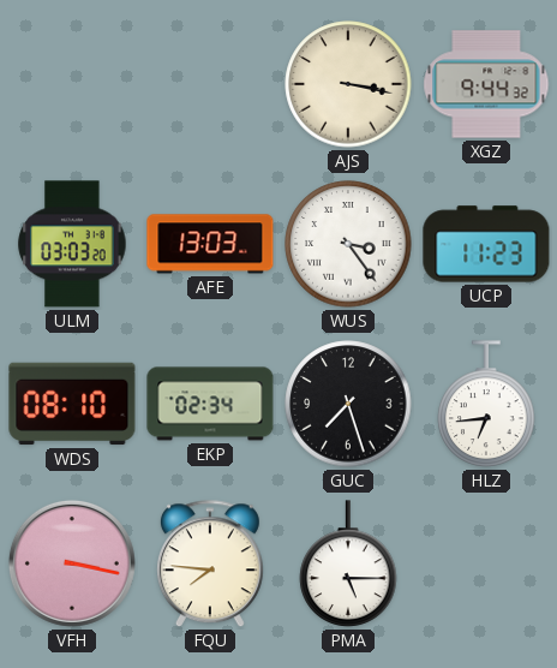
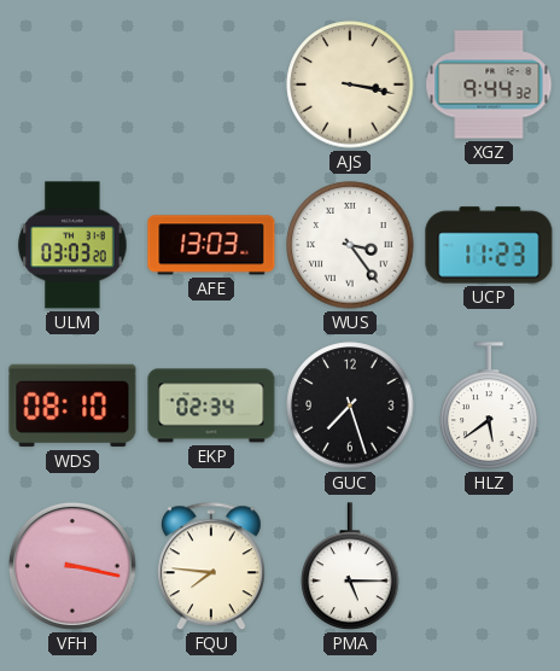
HLZ: 6:44 -> 5:39 (489, 405)
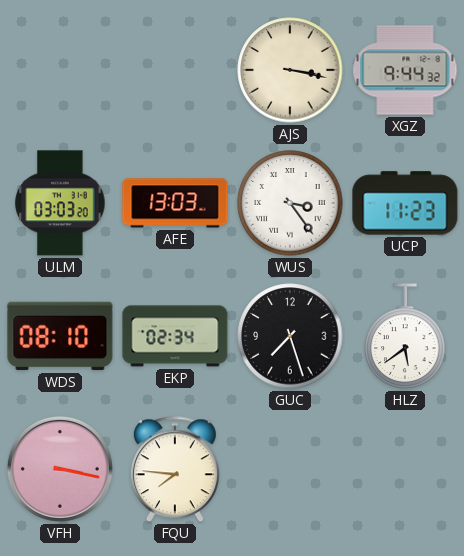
PMA: 5:15 -> none (350, 566)
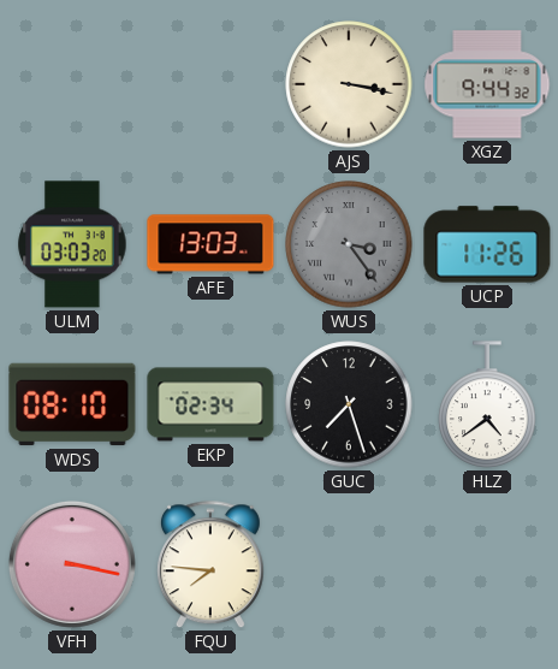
WUS dial: white -> grey (349, 244)
UCP: 11:23 -> 11:26 (487, 244)
HLZ: 5:39 -> 4:39 (487, 404)
